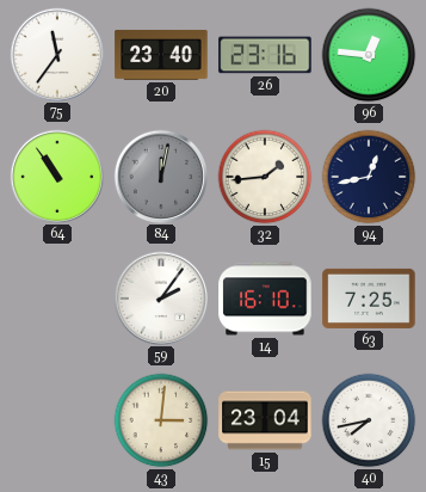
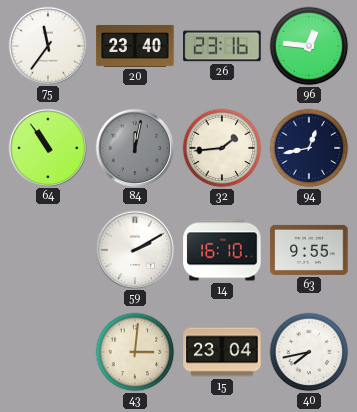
59: 2:06 -> 2:10 (134, 249)
63: 7:25 -> 9:55 (309, 250)
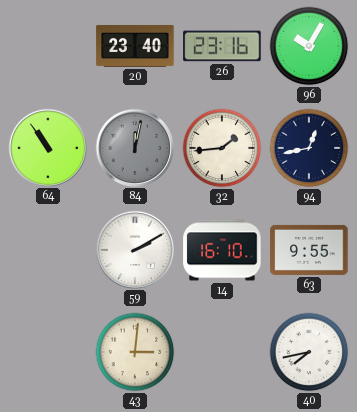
75: 11:36 -> none (47, 45)
96: 12:46 -> 10:05 (309, 46)
15: 23:04 -> none (222, 352)
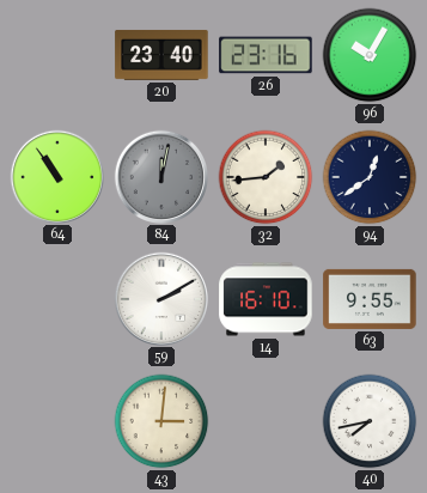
94: 12:43 -> 12:39 (370, 177)
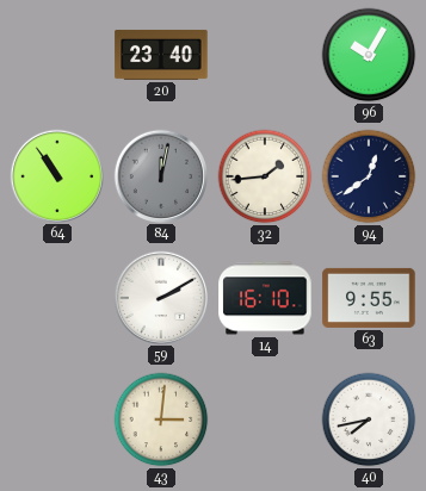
26: 23:16 -> none (266, 55)
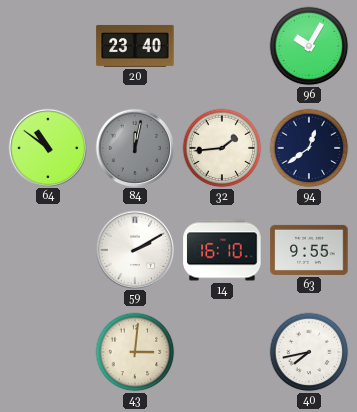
64: 10:54 -> 10:51 (47, 147)
